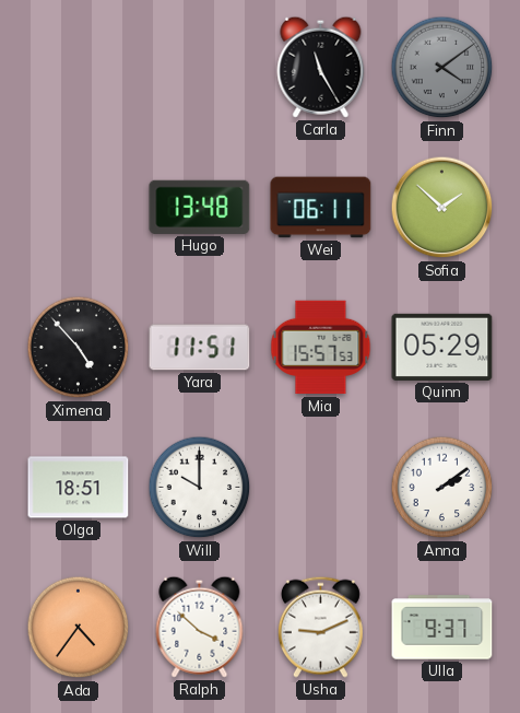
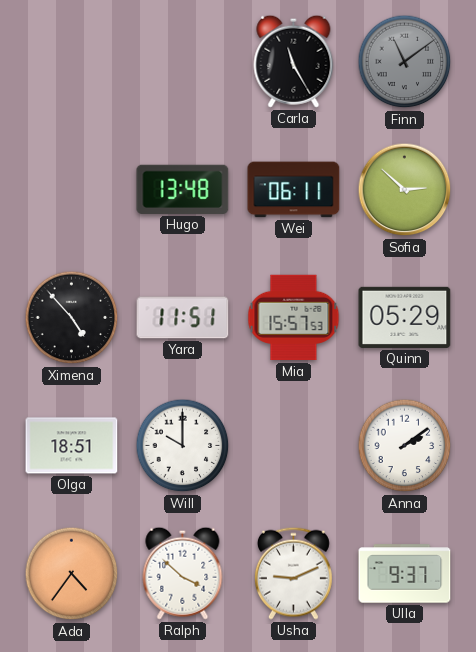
Finn: 4:09 -> 11:09 (405, 62)
Sofia: 1:52 -> 2:52 (405, 190)
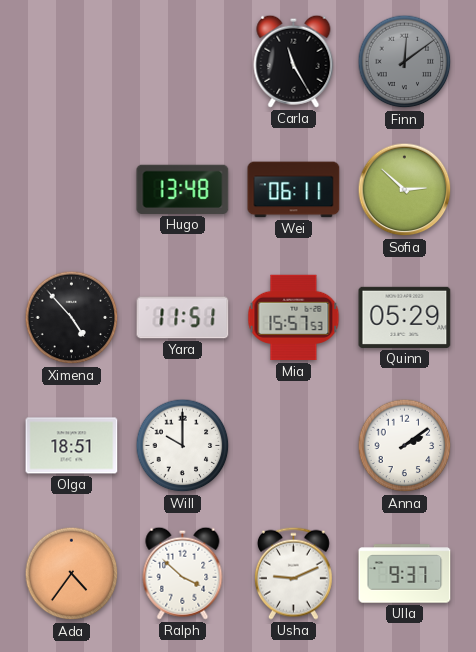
Finn: 11:09 -> 12:09 (405, 62)
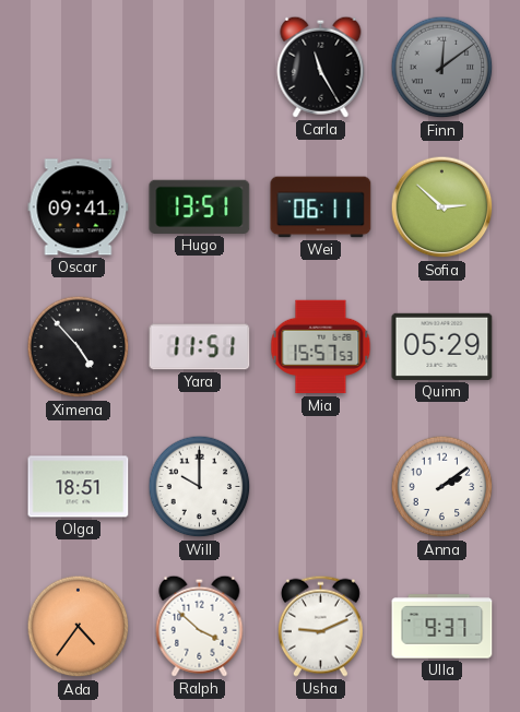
Oscar: none -> 09:41 (79, 207)
Hugo: 13:48 -> 13:51 (200, 206)
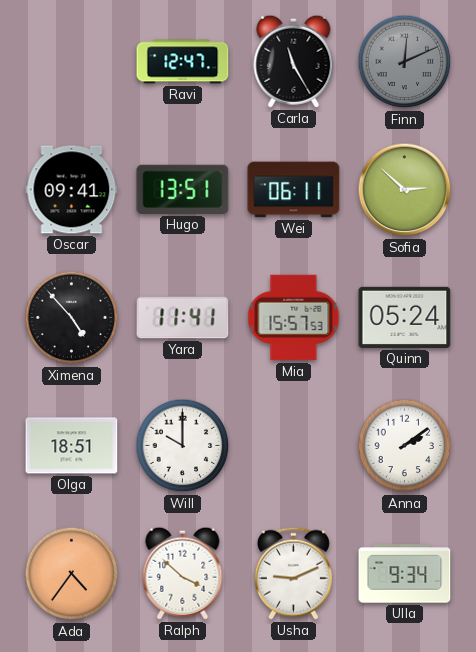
Ravi: none -> 12:47 (183, 62)
Finn: 12:09 -> 12:11 (405, 62)
Yara: 11:51 -> 11:41 (183, 318)
Quinn: 05:29 -> 05:24 (405, 317)
Ulla: 9:37 -> 9:34 (405, 574)
